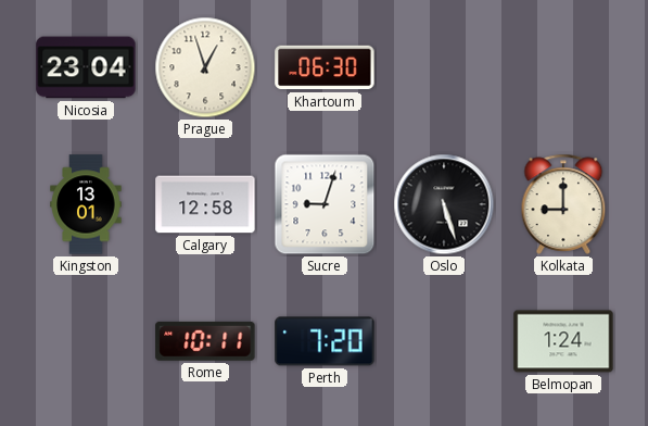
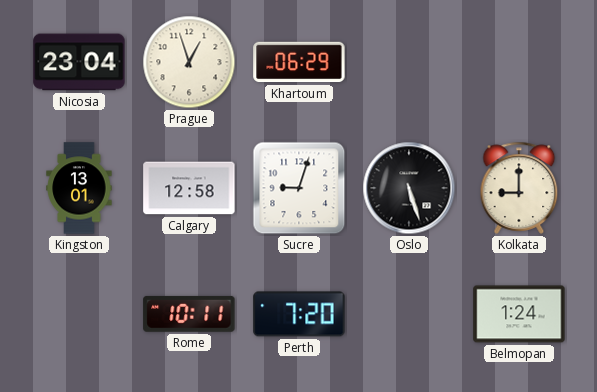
Khartoum: 06:30 -> 06:29 (299, 62)
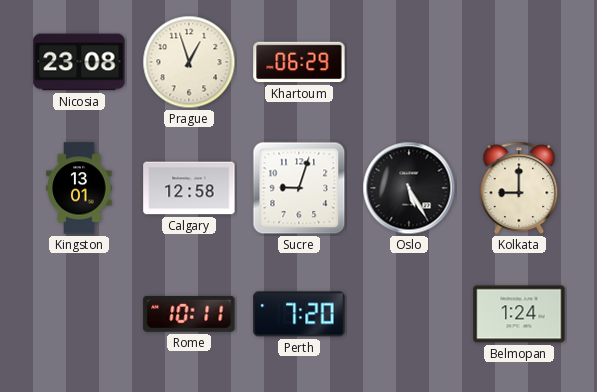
Nicosia: 23:04 -> 23:08 (79, 62)
Oslo: 5:27 -> 5:25 (409, 188)
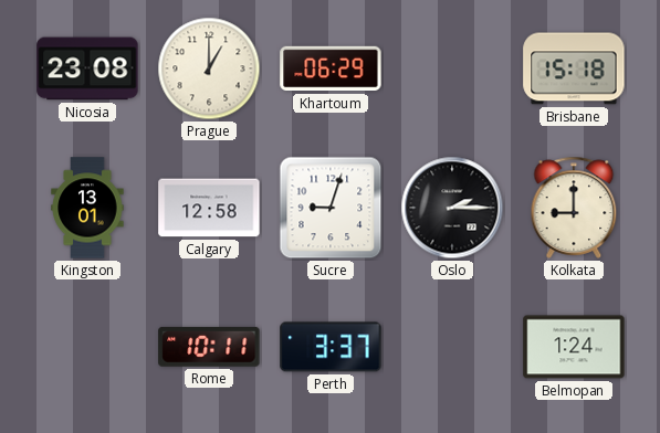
Prague: 12:57 -> 1:00 (209, 68)
Brisbane: none -> 15:18 (574, 68)
Oslo: 5:25 -> 2:15 (452, 208)
Perth: 7:20 -> 3:37 (331, 347)
